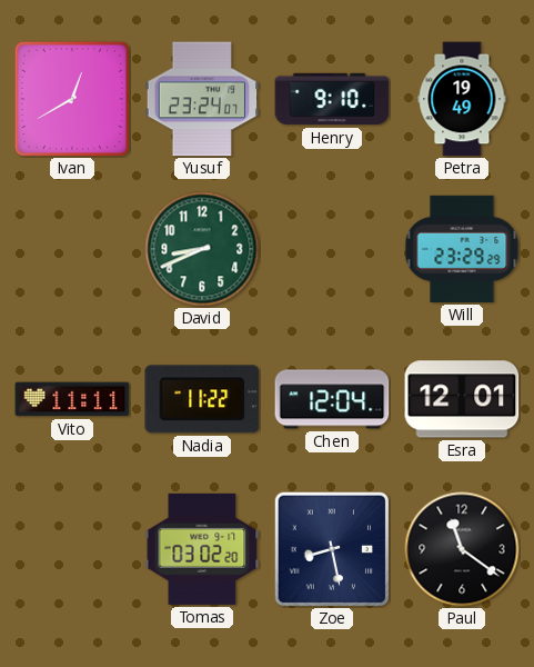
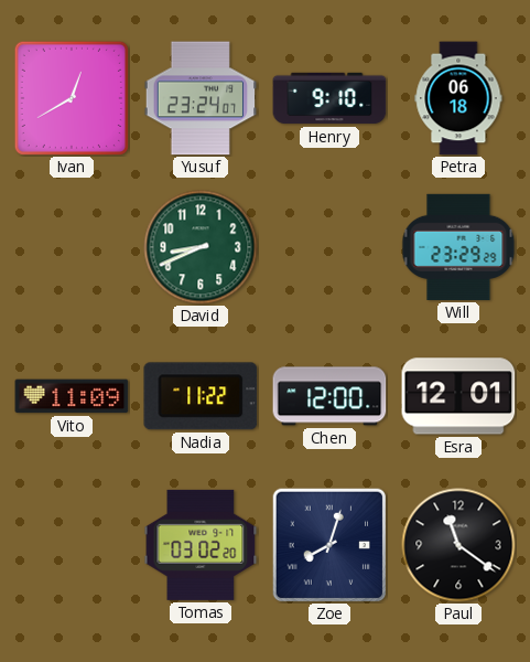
Petra: 19:49 -> 06:18 (458, 98)
Vito: 11:11 -> 11:09 (72, 396)
Chen: 12:04 -> 12:00 (329, 396)
Zoe: 8:28 -> 8:03 (329, 545)
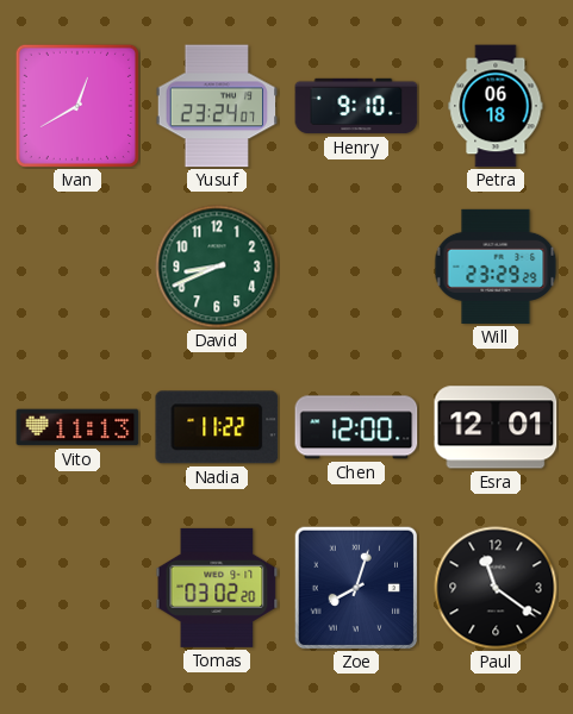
Vito: 11:09 -> 11:13 (77, 427)
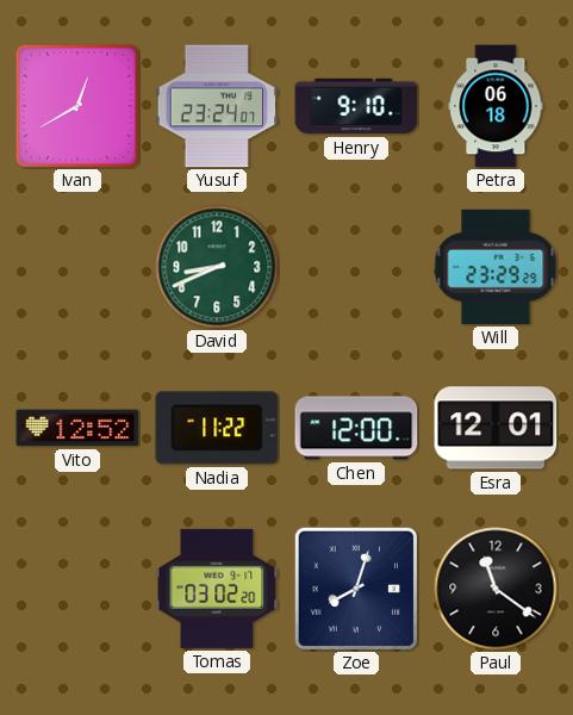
Vito: 11:13 -> 12:52 (77, 428)
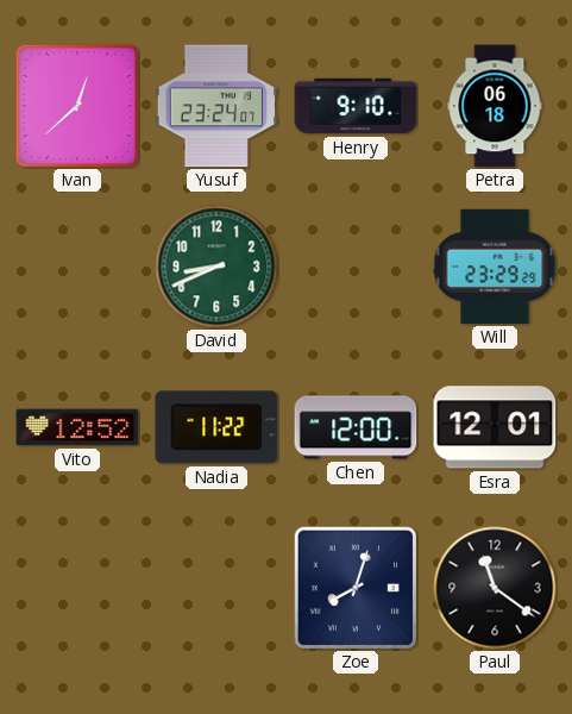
Ivan: 12:40 -> 12:38 (77, 106)
Tomas: 03:02 -> none (217, 589)
